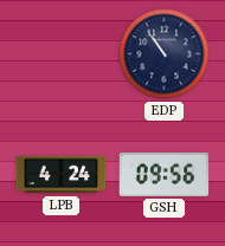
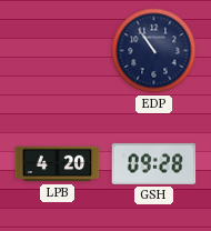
LPB: 4:24 -> 4:20 (58, 164)
GSH: 09:56 -> 09:28 (154, 163)
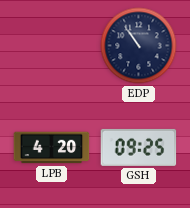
GSH: 09:28 -> 09:25 (139, 147)
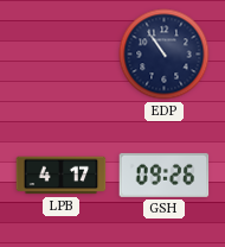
LPB: 4:20 -> 4:17 (62, 176)
GSH: 09:25 -> 09:26 (165, 175)
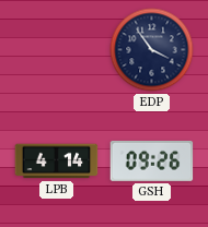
EDP: 10:54 -> 3:54 (152, 50)
LPB: 4:17 -> 4:14 (57, 162)
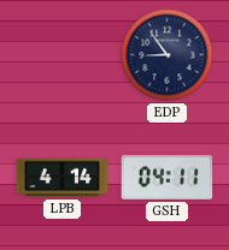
EDP: 3:54 -> 8:54 (168, 55)
GSH: 09:26 -> 04:11 (168, 177)
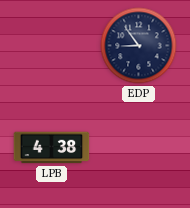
LPB: 4:14 -> 4:38 (52, 148)
GSH: 04:11 -> none (168, 177)
